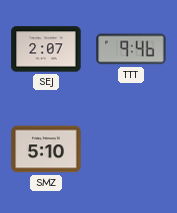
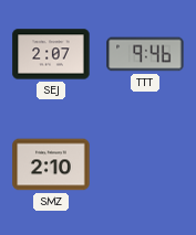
SMZ: 5:10 -> 2:10 (51, 164)
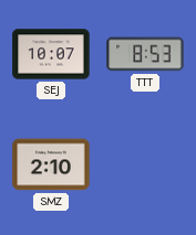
SEJ: 2:07 -> 10:07 (51, 54)
TTT: 9:46 -> 8:53 (145, 54)
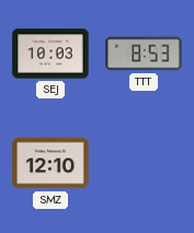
SEJ: 10:07 -> 10:03 (50, 54)
SMZ: 2:10 -> 12:10 (50, 163)
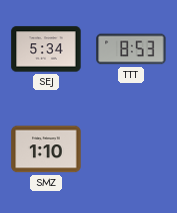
SEJ: 10:03 -> 5:34 (46, 49)
SMZ: 12:10 -> 1:10 (46, 149)
